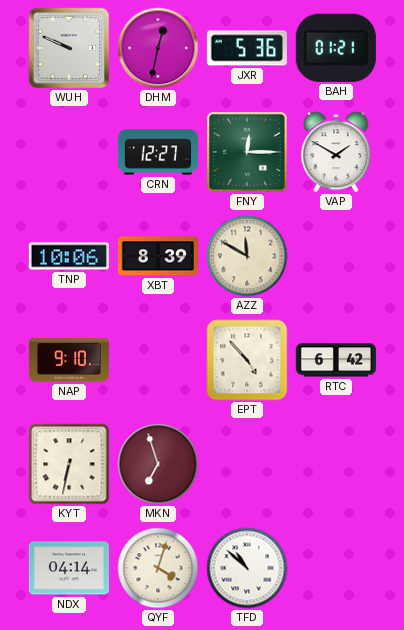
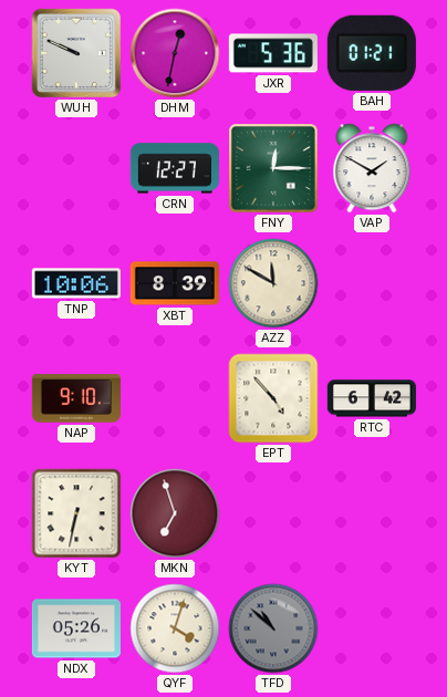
NDX: 04:14 -> 05:26 (76, 628)
TFD dial: white -> grey (273, 628)
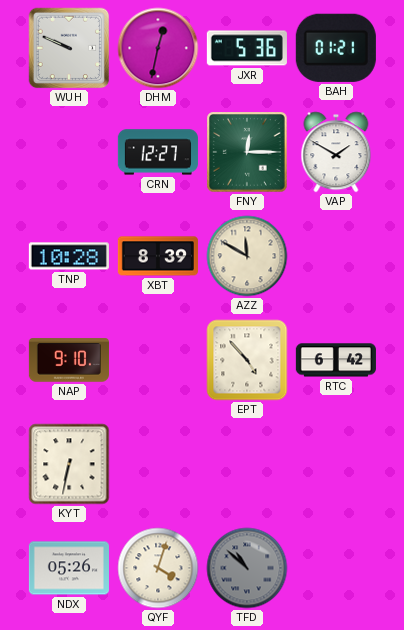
TNP: 10:06 -> 10:28 (69, 256)
MKN: 6:57 -> none (175, 513)
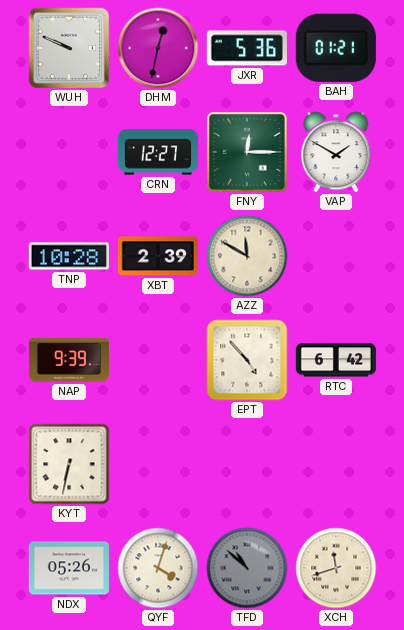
XBT: 8:39 -> 2:39 (158, 256)
NAP: 9:10 -> 9:39 (69, 360)
XCH: none -> 11:42 (336, 568)
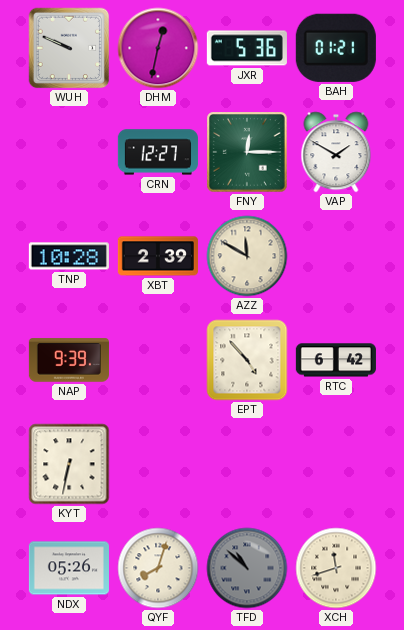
QYF: 4:03 -> 8:03 (158, 568)
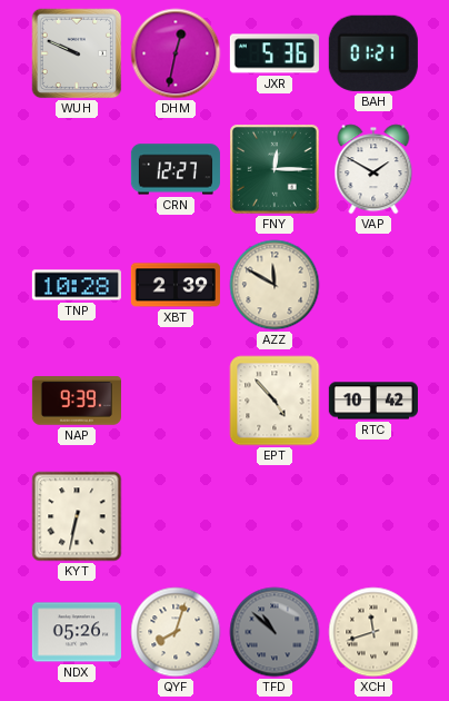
RTC: 6:42 -> 10:42 (373, 401)
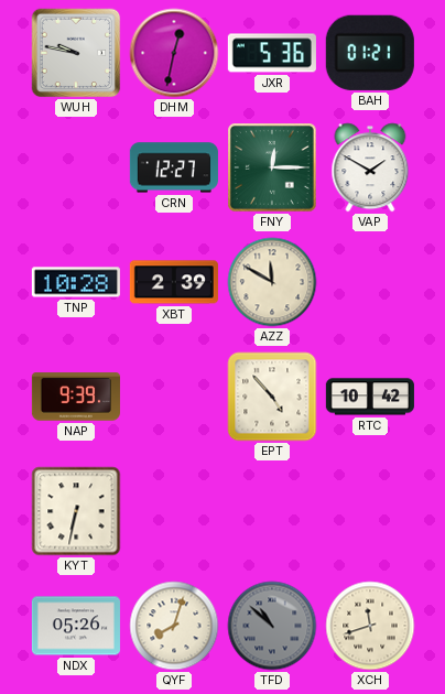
WUH: 9:49 -> 9:47 (76, 53)
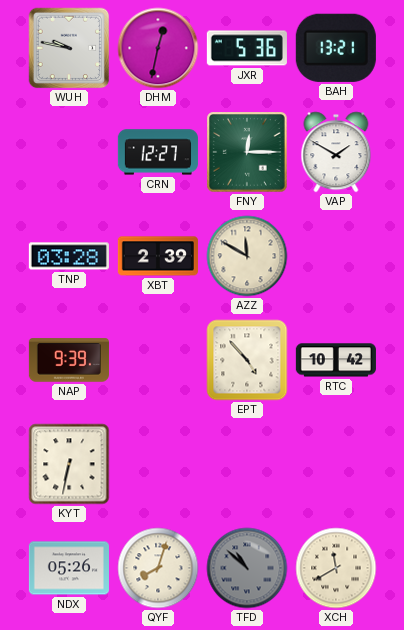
BAH: 01:21 -> 13:21 (336, 48)
TNP: 10:28 -> 03:28 (69, 256)
XCH: 11:42 -> 11:40 (336, 568)
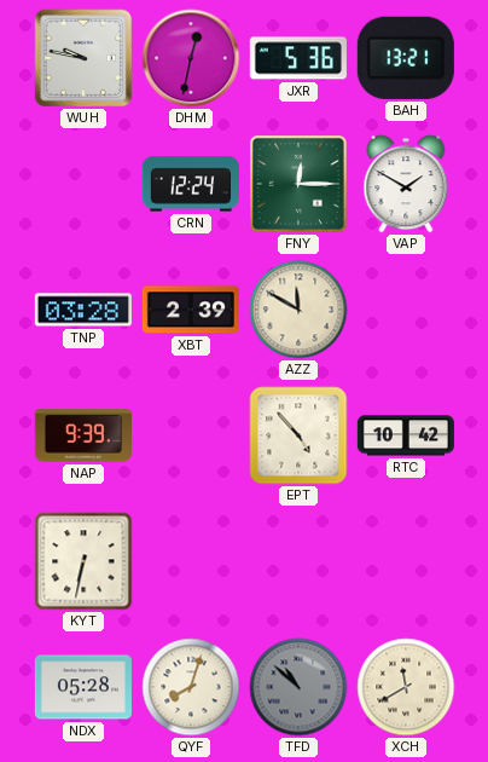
CRN: 12:27 -> 12:24 (191, 184)
NDX: 05:26 -> 05:28 (83, 687)
